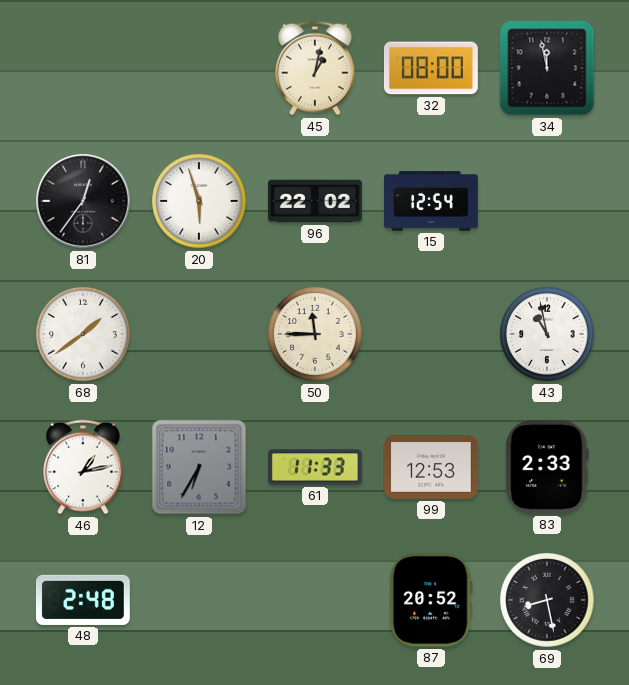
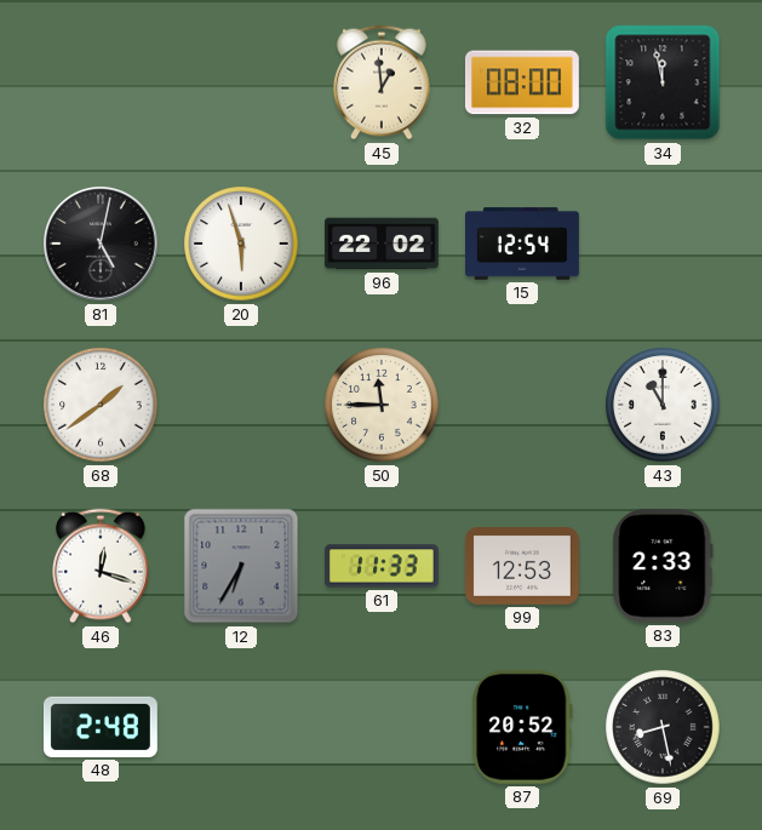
45: 1:02 -> 12:59 (382, 82)
81: 12:36 -> 5:02 (102, 245)
43: 10:58 -> 11:00 (663, 405)
46: 1:13 -> 12:18 (101, 566)
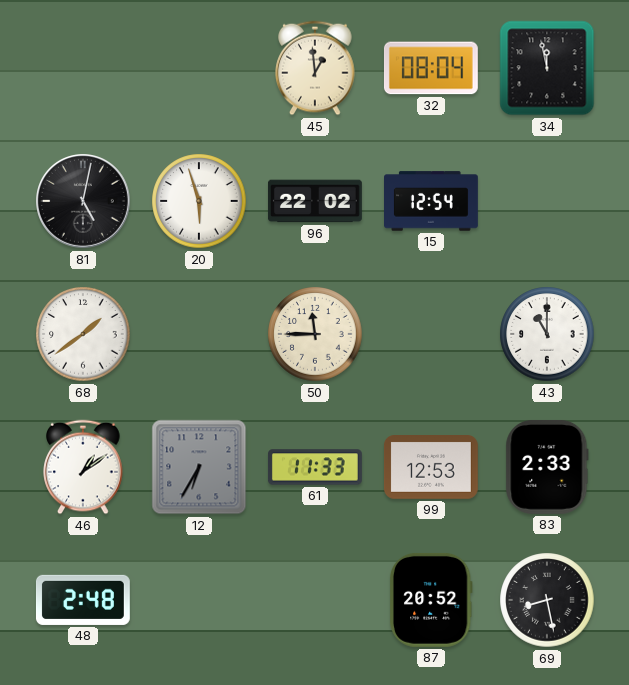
32: 08:00 -> 08:04 (431, 68)
46: 12:18 -> 1:09 (83, 467)
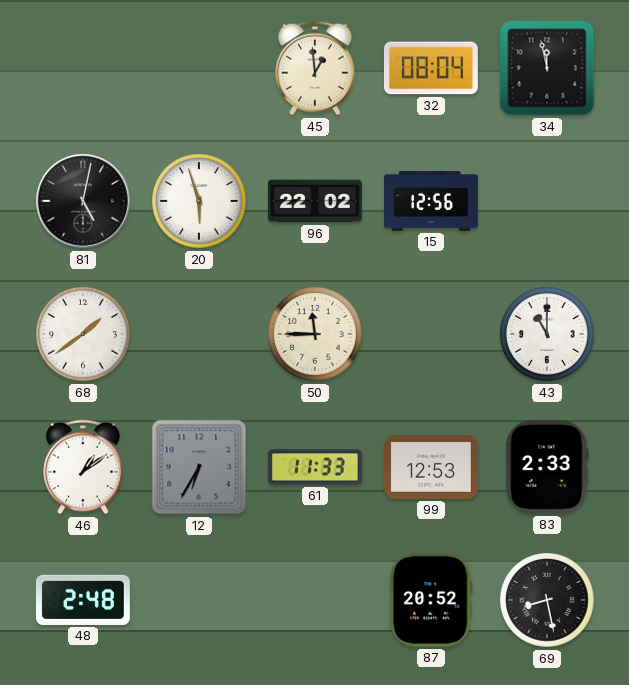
15: 12:54 -> 12:56 (432, 201)
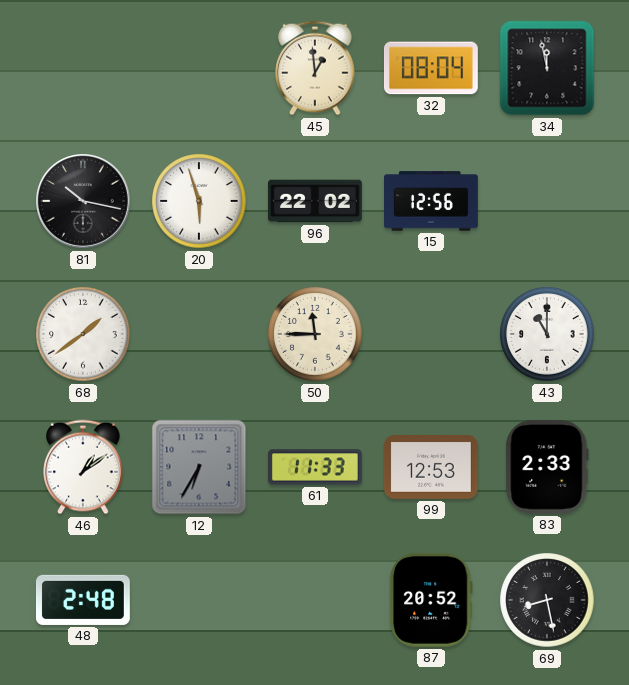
81: 5:02 -> 10:17 (84, 202)
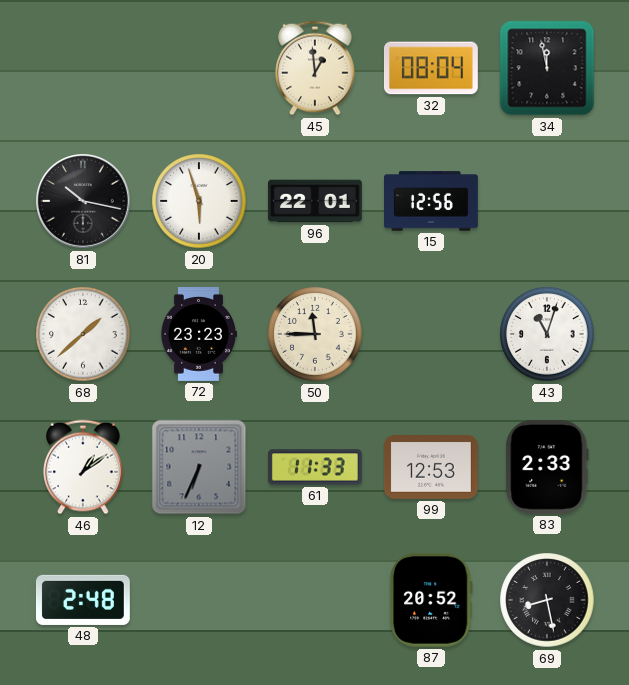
96: 22:02 -> 22:01 (316, 201)
68: 1:39 -> 1:38 (83, 334)
72: none -> 23:23 (198, 335)
43: 11:00 -> 11:03 (547, 334)
12: 6:35 -> 6:34 (199, 467)
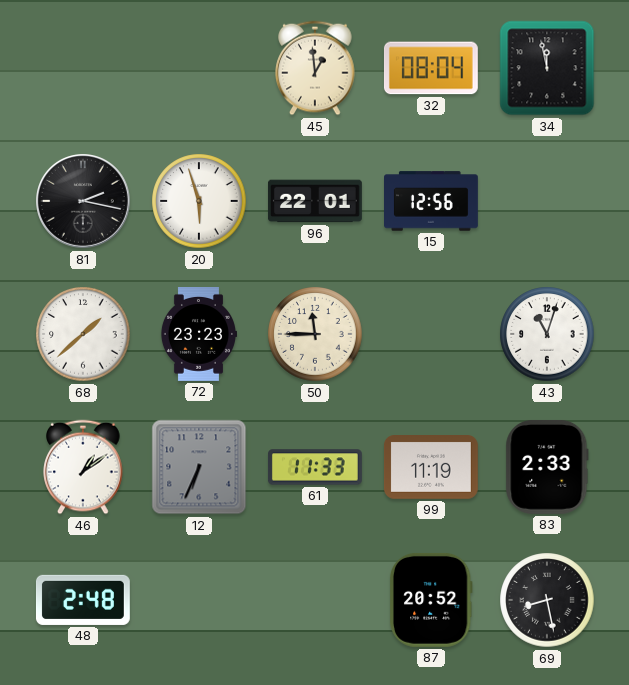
81: 10:17 -> 2:17 (84, 202)
99: 12:53 -> 11:19 (431, 468)
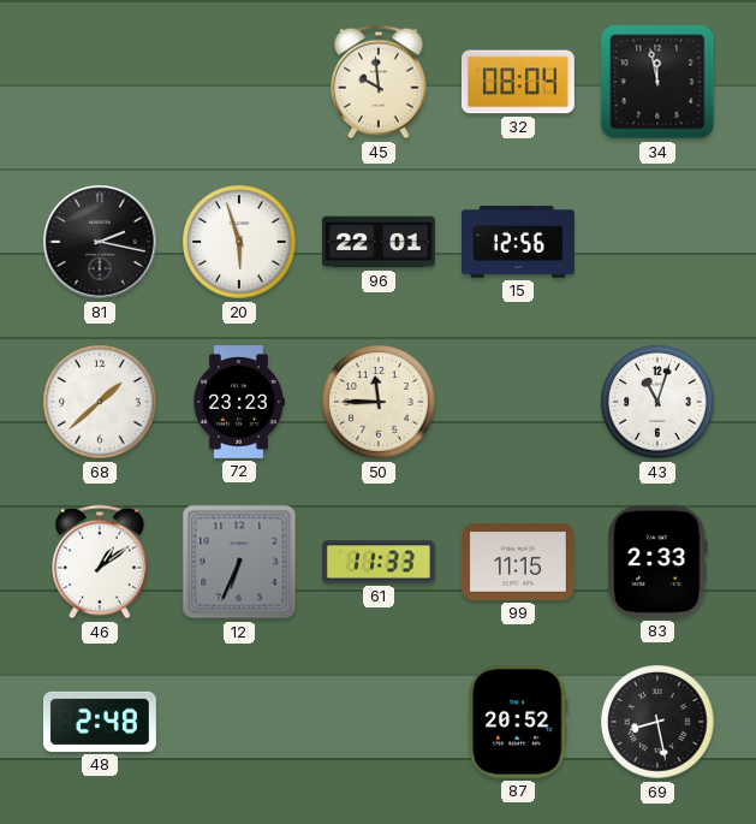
45: 12:59 -> 9:59 (379, 82)
99: 11:19 -> 11:15 (518, 563)
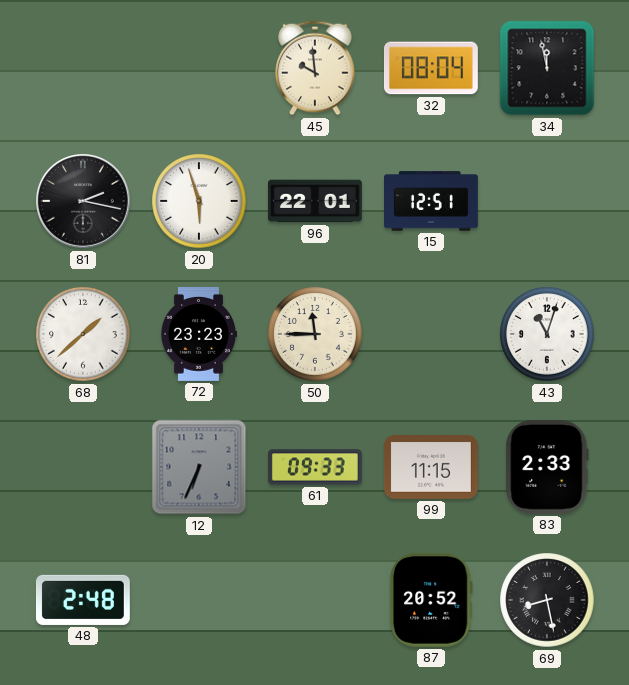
15: 12:56 -> 12:51 (432, 201)
46: 1:09 -> none (100, 562)
61: 11:33 -> 09:33 (316, 467)
